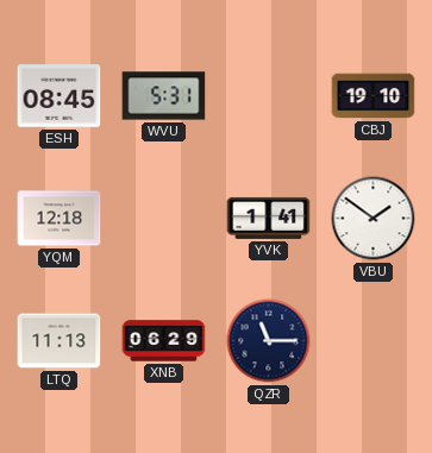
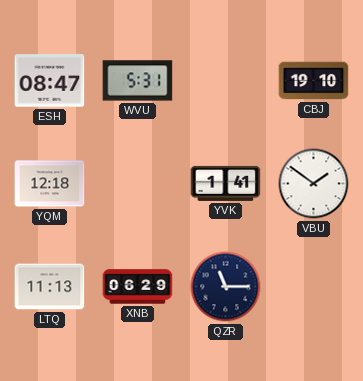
ESH: 08:45 -> 08:47 (50, 81)
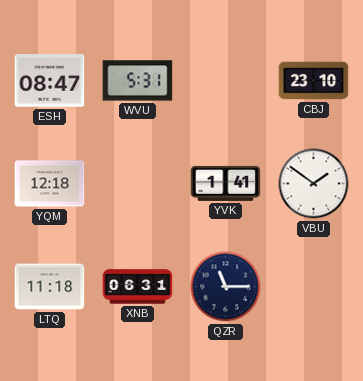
CBJ: 19:10 -> 23:10 (314, 81)
LTQ: 11:13 -> 11:18 (50, 287)
XNB: 06:29 -> 06:31 (138, 287)
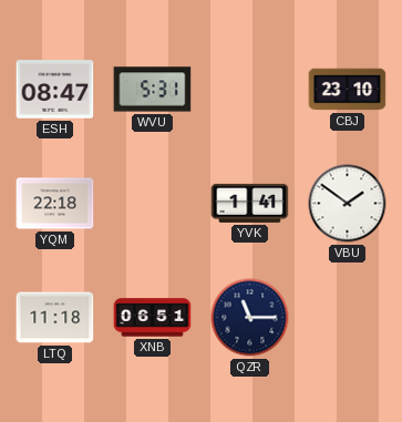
YQM: 12:18 -> 22:18 (55, 204)
XNB: 06:31 -> 06:51 (153, 318)
